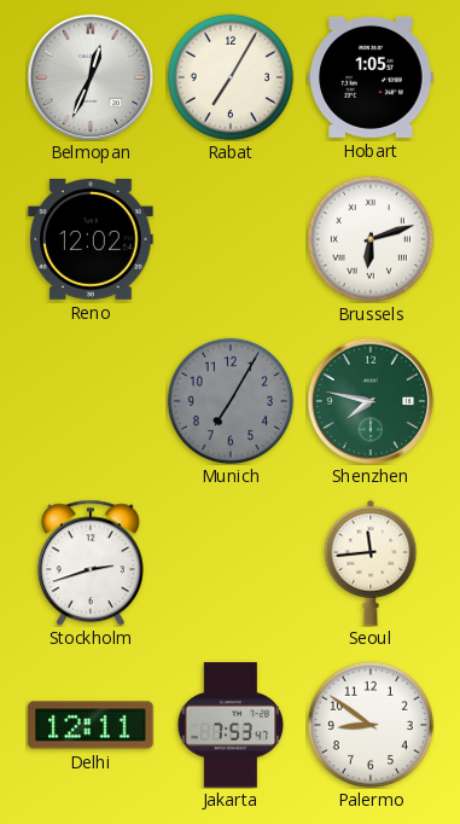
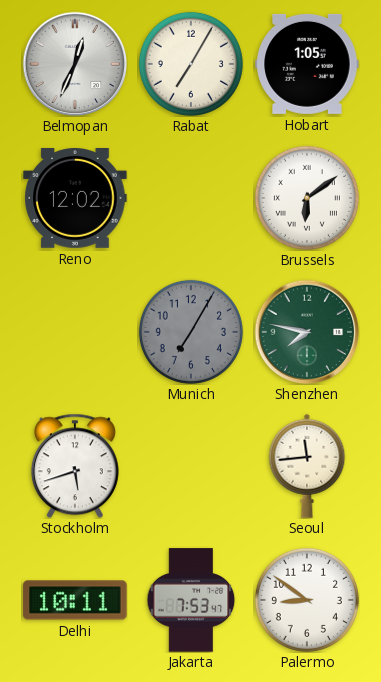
Brussels: 6:12 -> 6:09 (307, 198)
Stockholm: 2:42 -> 5:42 (75, 466)
Delhi: 12:11 -> 10:11 (75, 600)
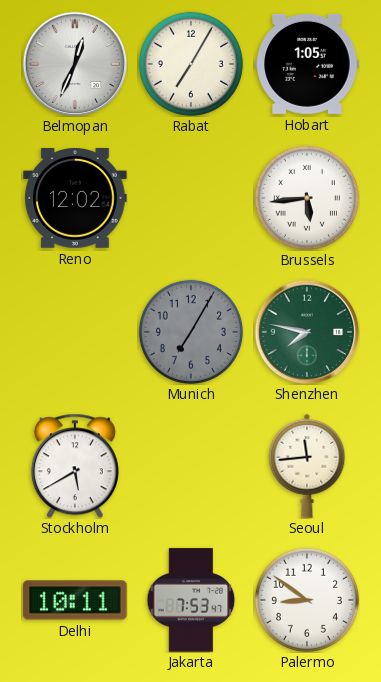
Brussels: 6:09 -> 5:44 (307, 198)
Stockholm: 5:42 -> 5:40 (75, 466)
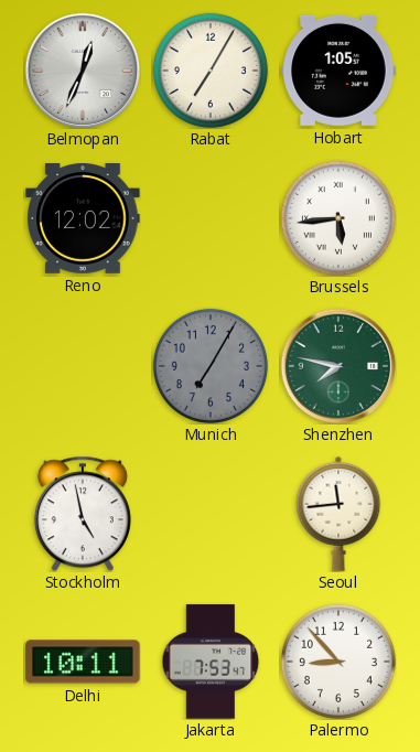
Stockholm: 5:40 -> 4:58 (83, 514)
Palermo: 8:51 -> 8:53 (338, 662)
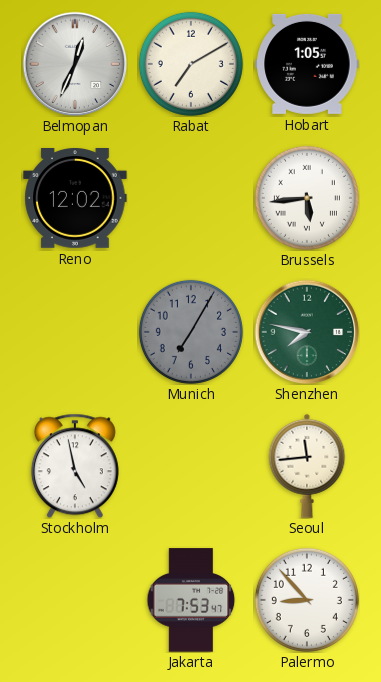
Rabat: 7:05 -> 7:10 (191, 64)
Delhi: 10:11 -> none (83, 662)
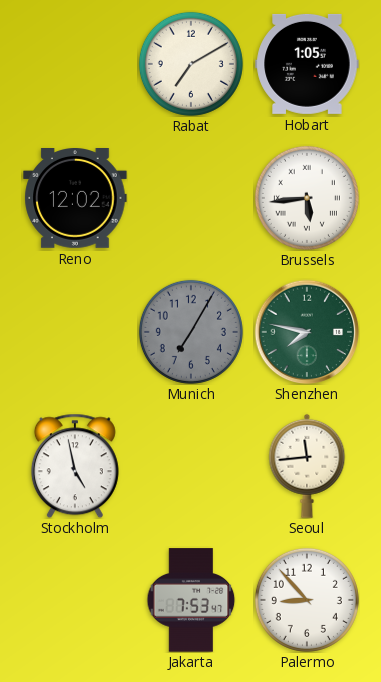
Belmopan: 12:34 -> none (75, 64)
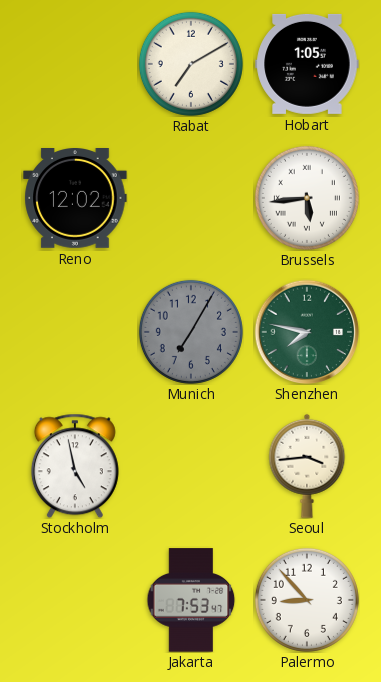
Seoul: 11:44 -> 3:44 (307, 466)
